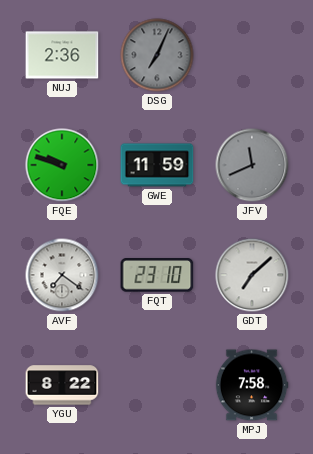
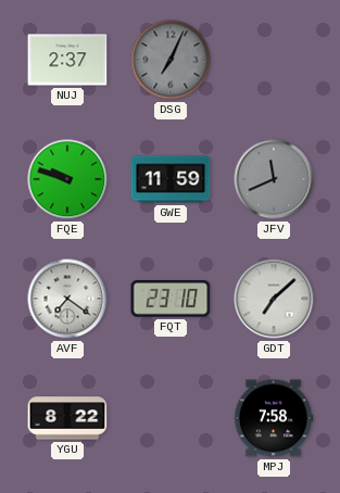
NUJ: 2:36 -> 2:37 (67, 60)
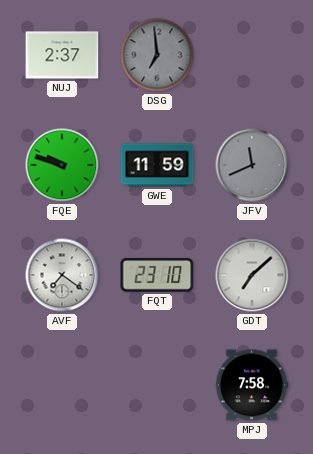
DSG: 7:04 -> 6:59 (157, 55)
YGU: 8:22 -> none (67, 418)
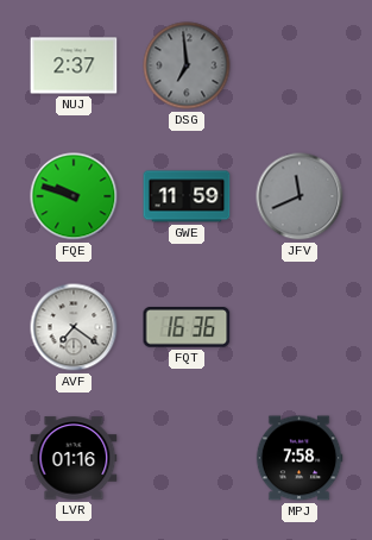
FQT: 23:10 -> 16:36 (187, 328)
GDT: 7:08 -> none (252, 275)
LVR: none -> 01:16 (74, 458)
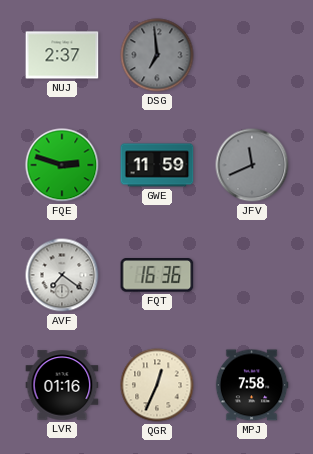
FQE: 9:48 -> 2:48 (62, 165)
QGR: none -> 12:34 (157, 385)
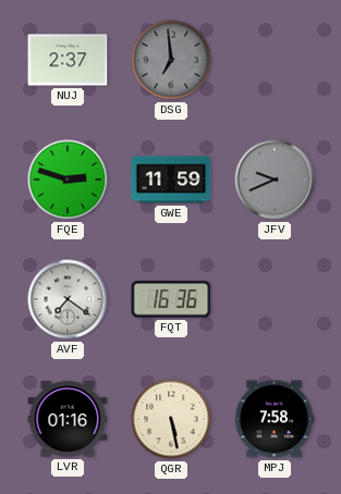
JFV: 11:41 -> 9:41 (275, 180)
QGR: 12:34 -> 5:28 (171, 419)
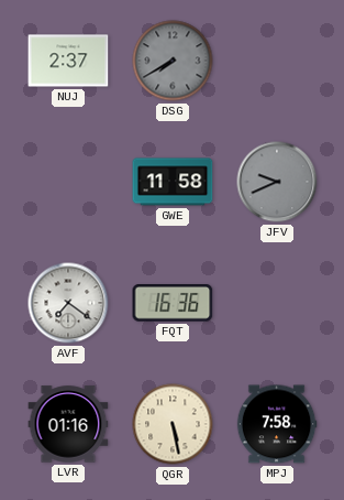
DSG: 6:59 -> 7:40 (173, 61)
FQE: 2:48 -> none (68, 180)
GWE: 11:59 -> 11:58 (173, 182)
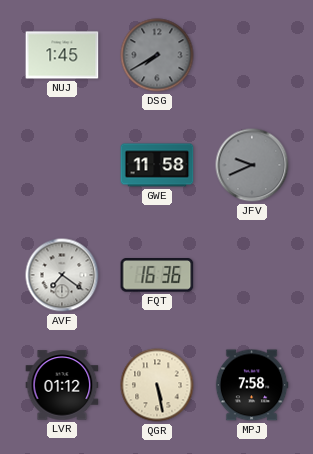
NUJ: 2:37 -> 1:45 (62, 55)
LVR: 01:16 -> 01:12 (62, 385)
